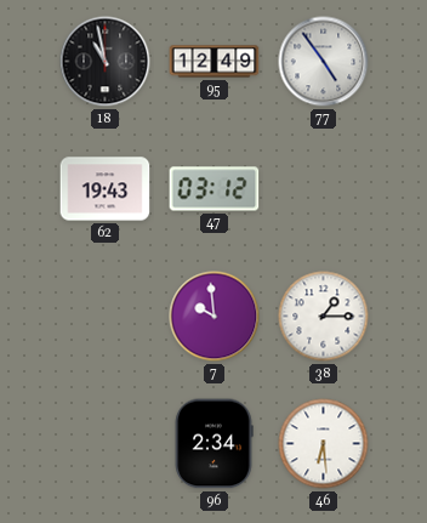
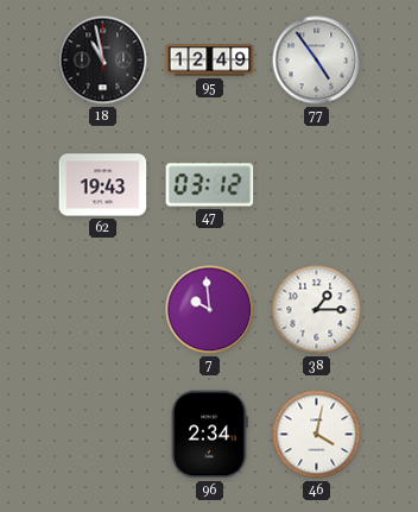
46: 6:29 -> 4:02 (317, 435)
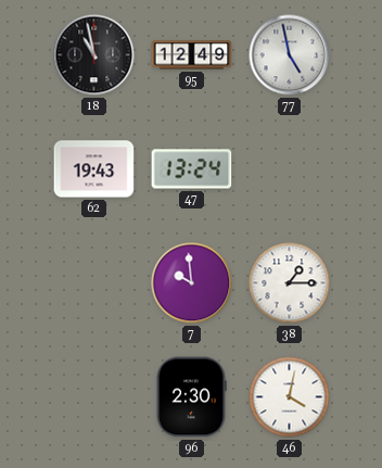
77: 4:54 -> 4:58 (290, 55)
47: 03:12 -> 13:24 (192, 169)
96: 2:34 -> 2:30 (191, 397)
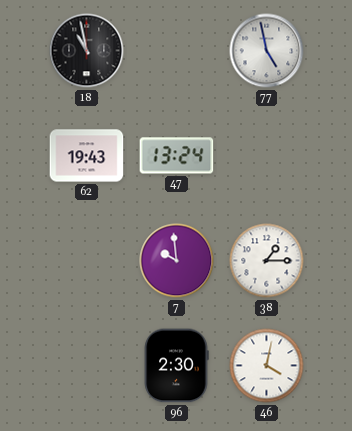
95: 12:49 -> none (192, 55)
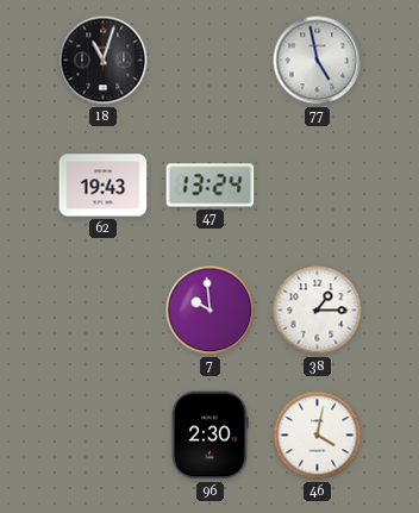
18: 10:58 -> 11:03 (104, 61)
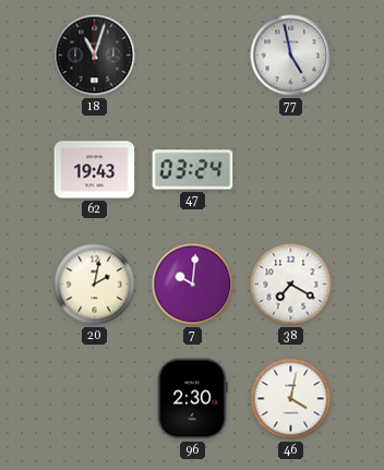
47: 13:24 -> 03:24 (193, 170)
20: none -> 2:02 (95, 285)
7: 9:59 -> 10:01 (193, 285)
38: 1:15 -> 7:20 (291, 285)
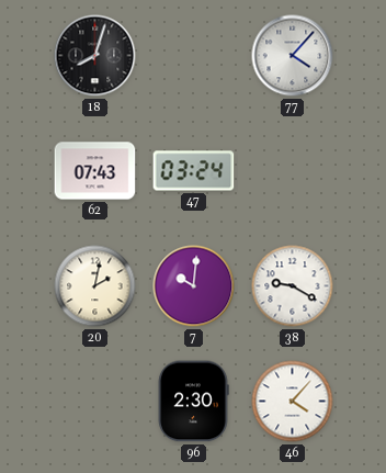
18: 11:03 -> 8:03 (95, 56)
77: 4:58 -> 4:07 (293, 56)
62: 19:43 -> 07:43 (95, 171)
38: 7:20 -> 9:20 (293, 286)
46: 4:02 -> 4:07 (293, 402)
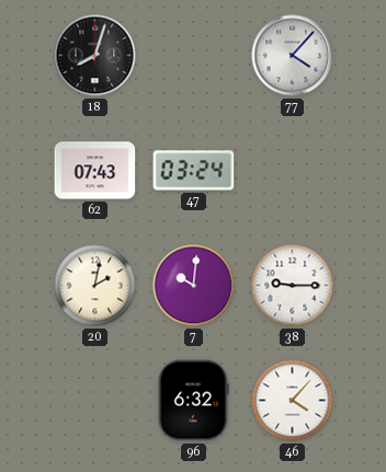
38: 9:20 -> 9:15 (293, 286)
96: 2:30 -> 6:32 (193, 401)
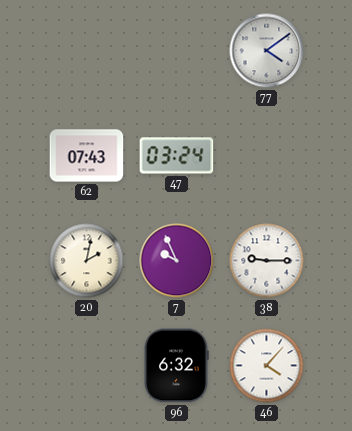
18: 8:03 -> none (95, 56)
77: 4:07 -> 4:09 (267, 51)
7: 10:01 -> 9:56 (177, 261)
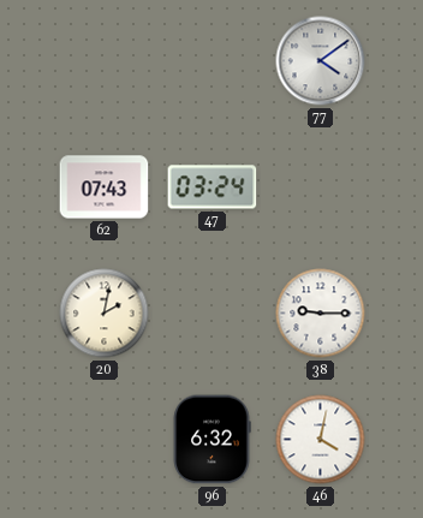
7: 9:56 -> none (177, 261)
46: 4:07 -> 4:02 (321, 440)
